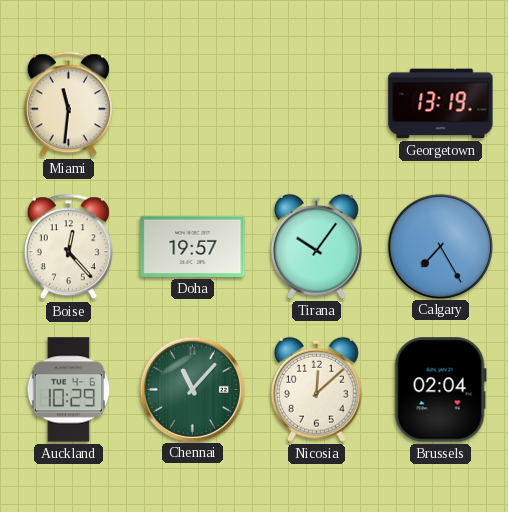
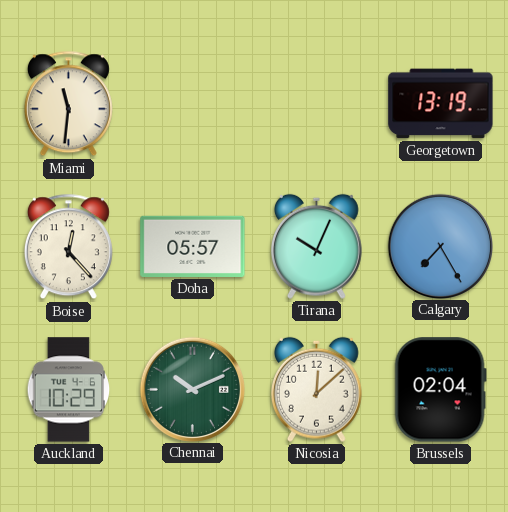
Doha: 19:57 -> 05:57 (193, 246)
Tirana: 10:06 -> 10:04 (316, 246)
Chennai: 11:07 -> 10:11 (192, 389)
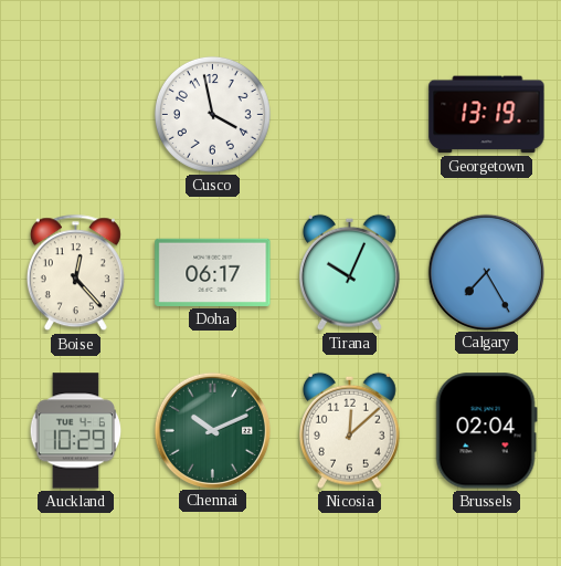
Miami: 11:31 -> none (68, 104)
Cusco: none -> 3:58 (212, 114)
Doha: 05:57 -> 06:17 (213, 272)
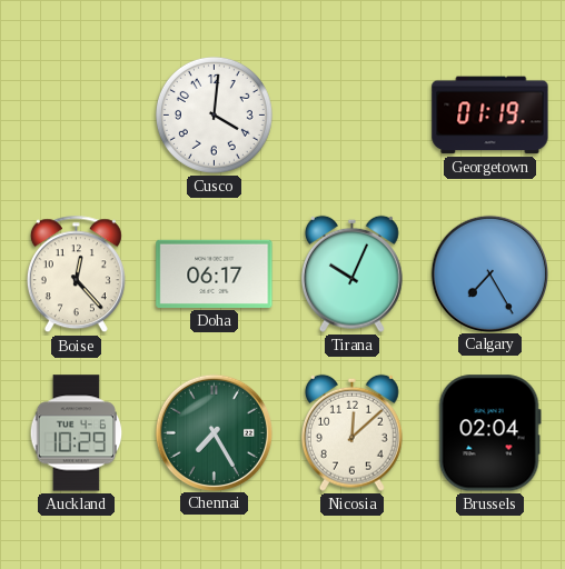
Cusco: 3:58 -> 4:01 (214, 114)
Georgetown: 13:19 -> 01:19 (490, 116)
Chennai: 10:11 -> 7:25 (214, 432)
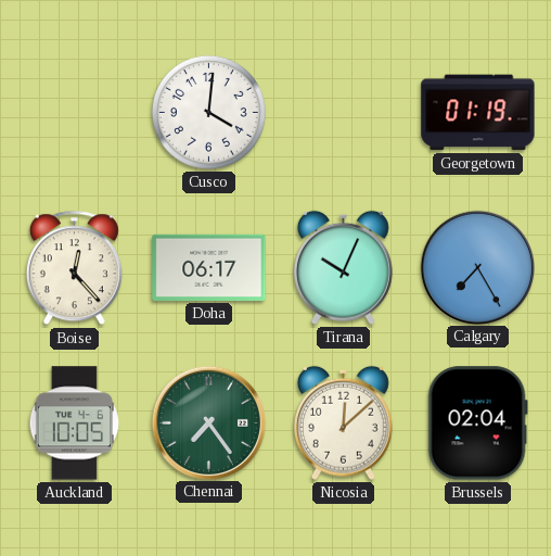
Auckland: 10:29 -> 10:05 (75, 424)
Chennai: 7:25 -> 7:24 (208, 422)
